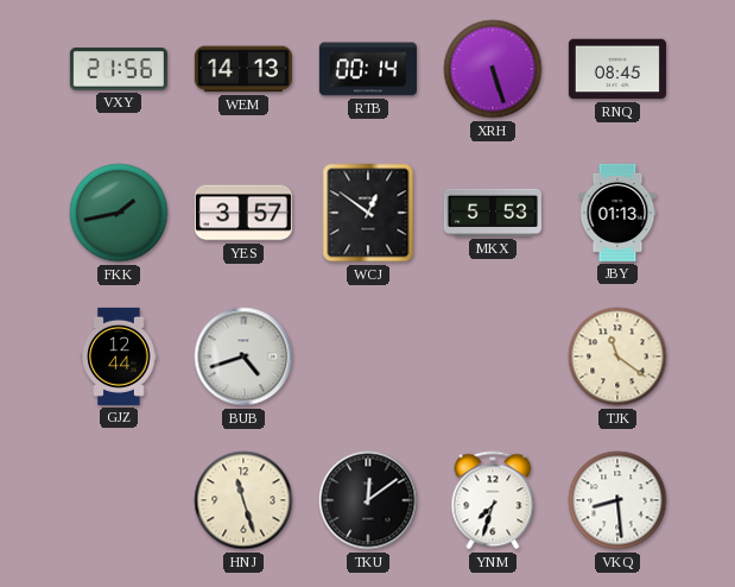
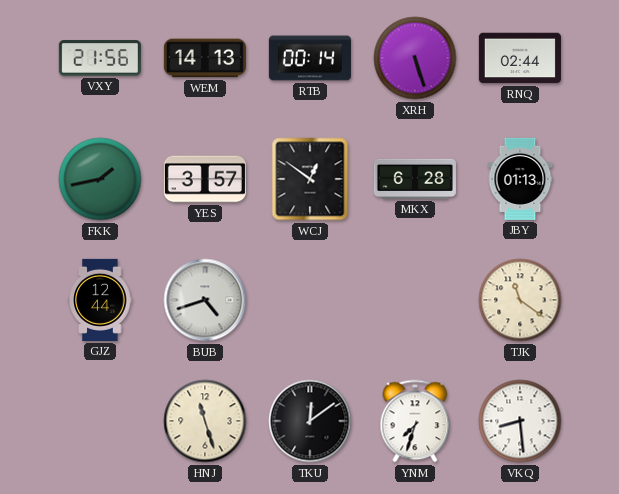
RNQ: 08:45 -> 02:44 (520, 58)
MKX: 5:53 -> 6:28 (415, 179)
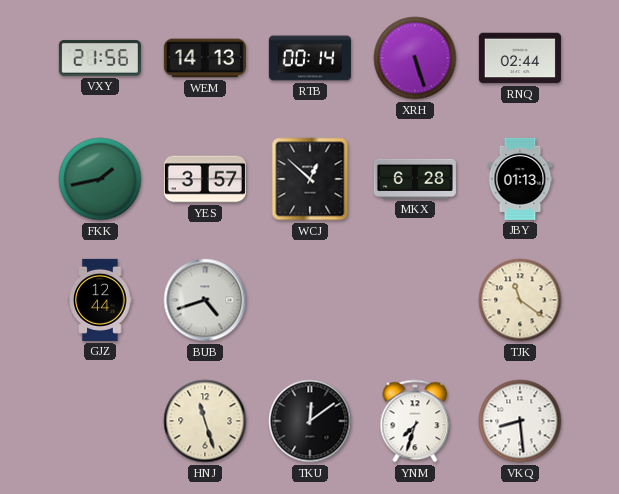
WCJ: 12:51 -> 12:52 (310, 179)
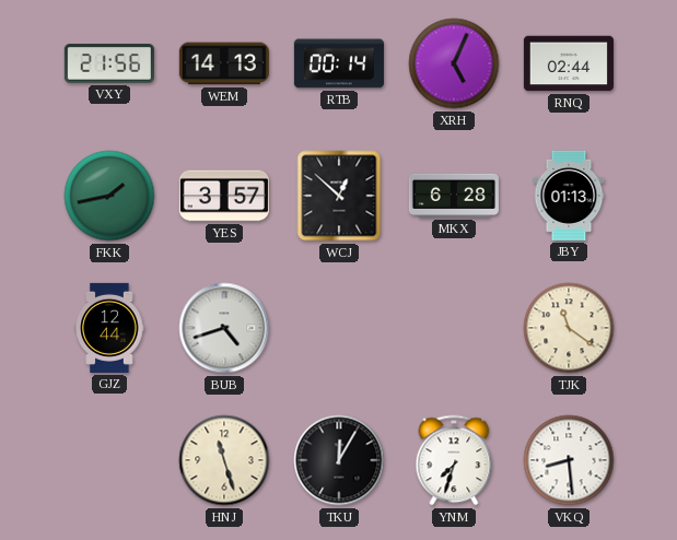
XRH: 5:27 -> 5:04 (454, 63)
TKU: 12:09 -> 12:05 (339, 460)
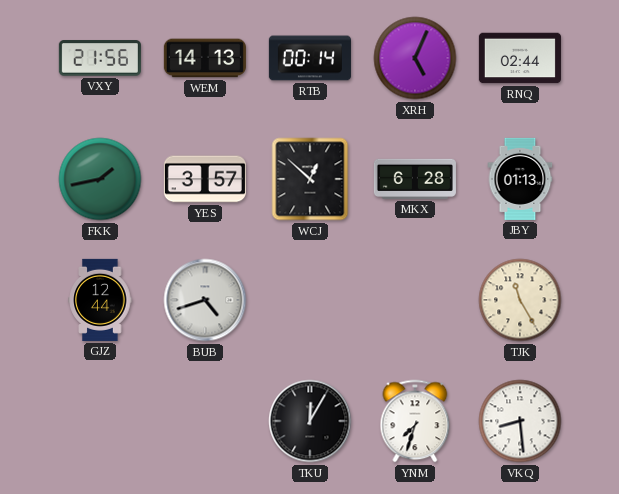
TJK: 11:21 -> 11:25 (520, 300)
HNJ: 11:27 -> none (224, 460)
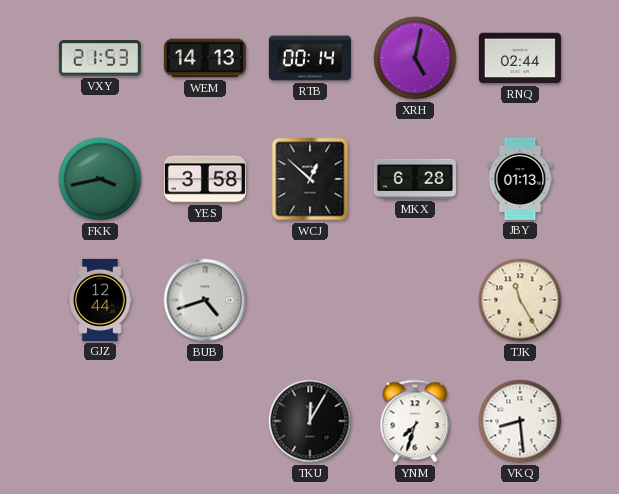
VXY: 21:56 -> 21:53 (100, 58)
XRH: 5:04 -> 5:02 (415, 58)
FKK: 1:43 -> 3:43 (100, 179)
YES: 3:57 -> 3:58 (205, 179)
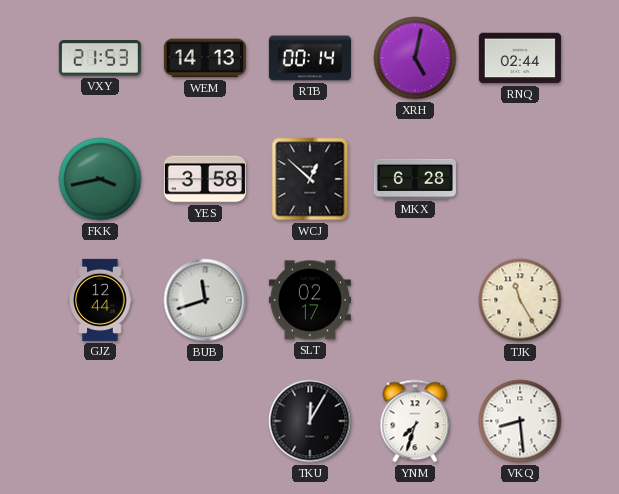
JBY: 01:13 -> none (520, 179)
BUB: 4:42 -> 11:42 (205, 300)
SLT: none -> 02:17 (310, 300)
